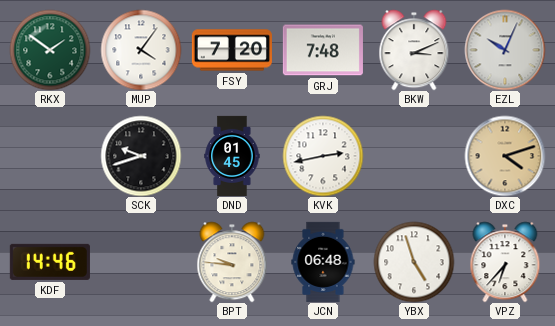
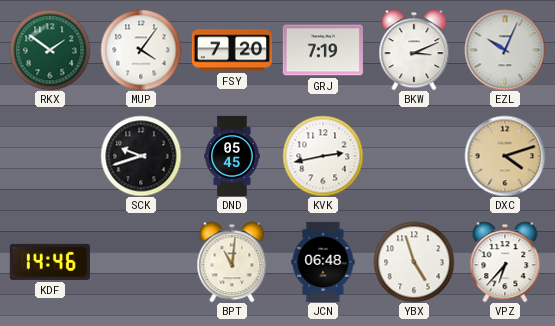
GRJ: 7:48 -> 7:19 (323, 50)
DND: 01:45 -> 05:45 (232, 155)
BPT: 9:46 -> 11:01 (232, 262)
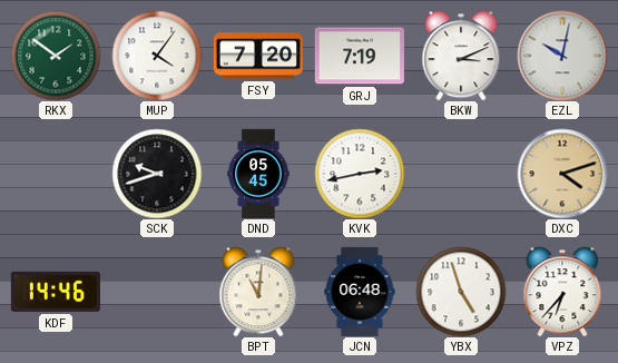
EZL: 10:04 -> 10:02 (562, 56)
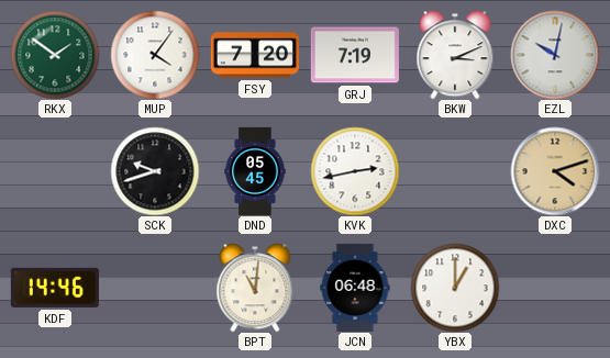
YBX: 4:57 -> 1:00 (455, 288)
VPZ: 6:37 -> none (562, 292)
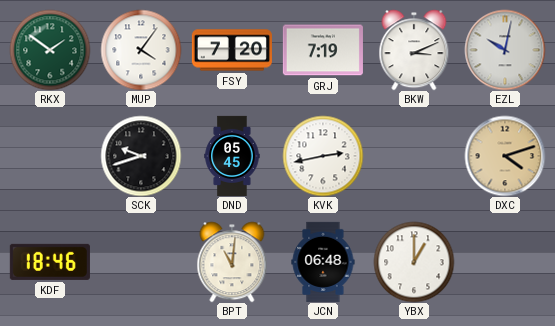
KDF: 14:46 -> 18:46 (50, 262)
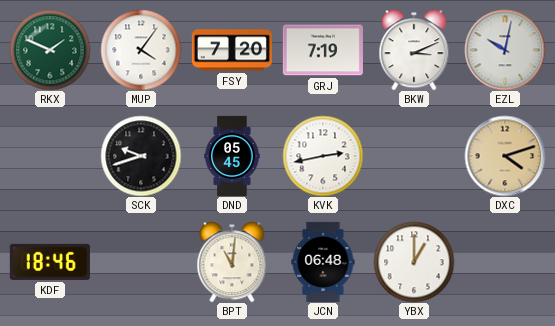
RKX: 1:51 -> 1:49 (50, 50)
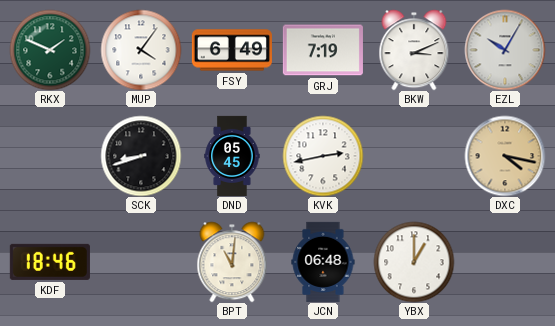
FSY: 7:20 -> 6:49 (232, 50)
EZL: 10:02 -> 10:05 (505, 50)
SCK: 9:42 -> 8:42 (141, 156)
DXC: 4:12 -> 4:17 (505, 156)
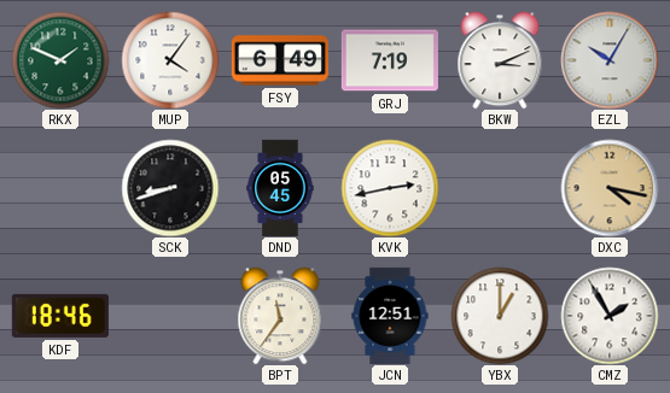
BPT: 11:01 -> 11:36 (280, 316)
JCN: 06:48 -> 12:51 (390, 316)
CMZ: none -> 1:55 (610, 316)
